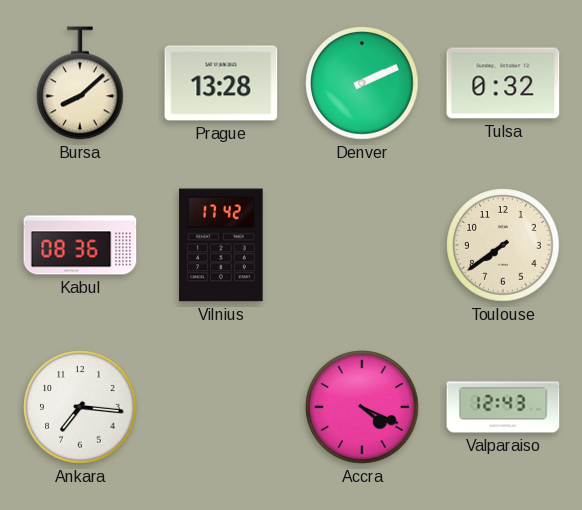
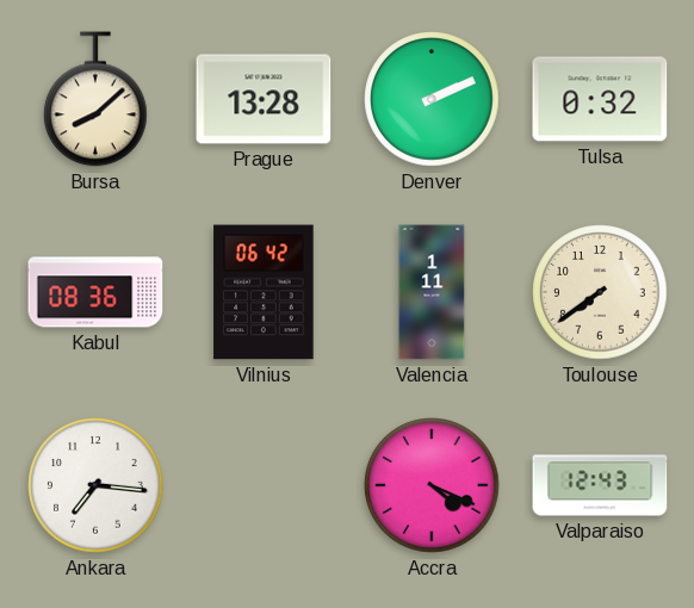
Vilnius: 17:42 -> 06:42 (264, 292)
Valencia: none -> 1:11 (432, 292)
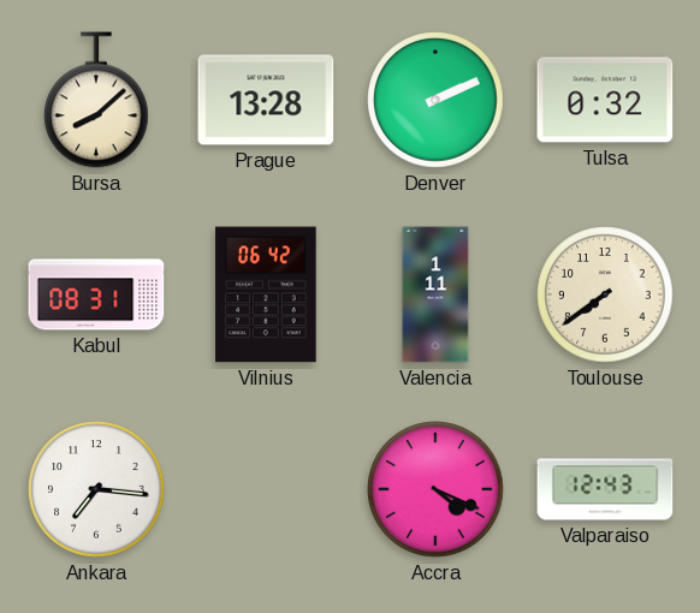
Kabul: 08:36 -> 08:31 (96, 294)
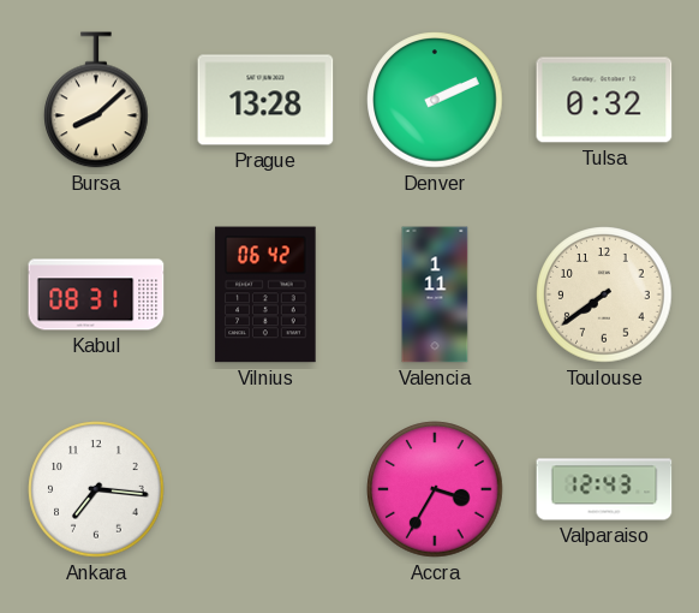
Accra: 4:19 -> 3:35 (435, 489)
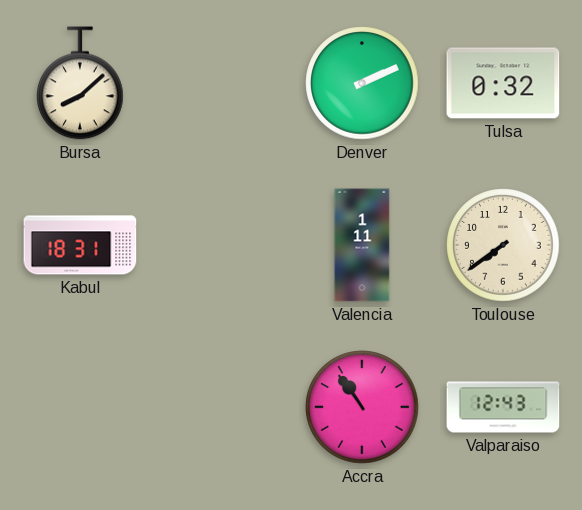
Prague: 13:28 -> none (265, 100)
Kabul: 08:31 -> 18:31 (80, 245)
Vilnius: 06:42 -> none (265, 294)
Ankara: 7:16 -> none (96, 489)
Accra: 3:35 -> 10:54 (362, 407)
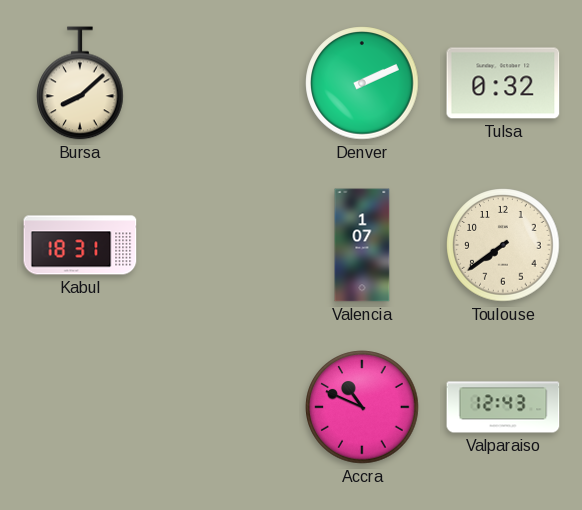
Valencia: 1:11 -> 1:07 (362, 245)
Accra: 10:54 -> 10:49 (362, 407)
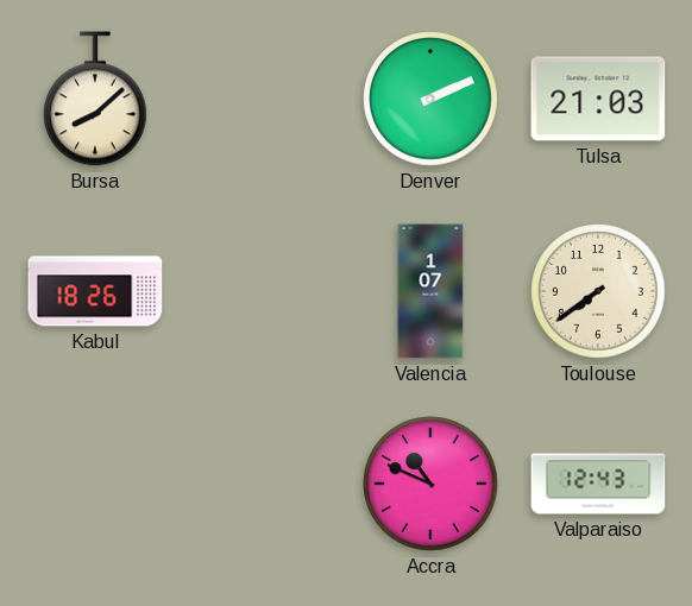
Tulsa: 0:32 -> 21:03 (598, 99)
Kabul: 18:31 -> 18:26 (95, 291)
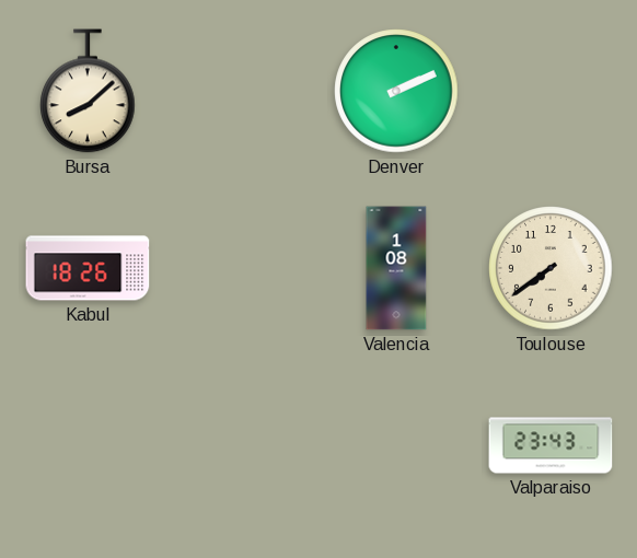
Tulsa: 21:03 -> none (598, 99)
Valencia: 1:07 -> 1:08 (396, 268)
Accra: 10:49 -> none (430, 484)
Valparaiso: 12:43 -> 23:43 (551, 445)
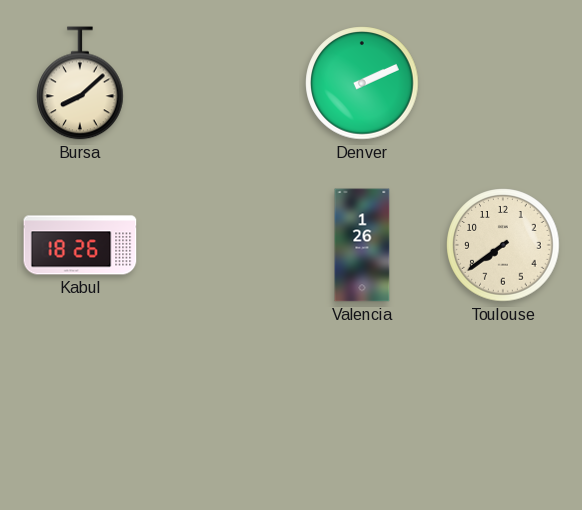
Valencia: 1:08 -> 1:26 (362, 245)
Valparaiso: 23:43 -> none (551, 445)
